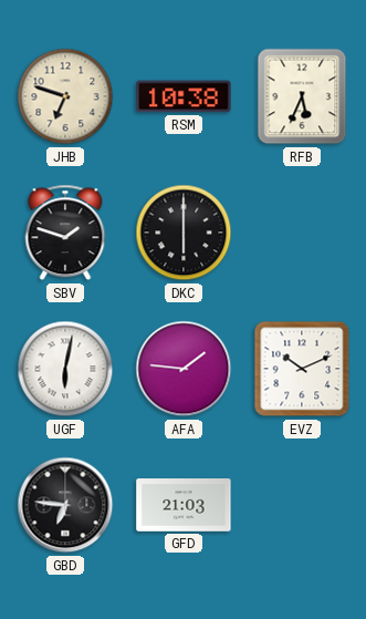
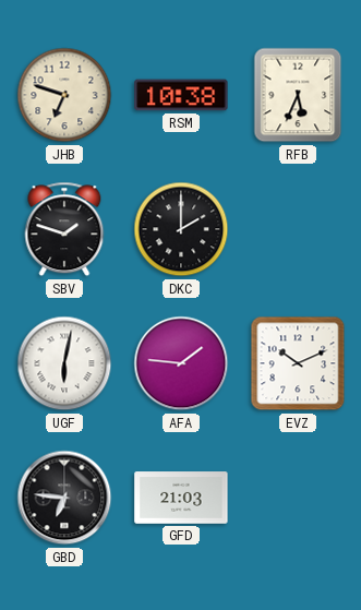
DKC: 6:00 -> 2:00 (181, 229)
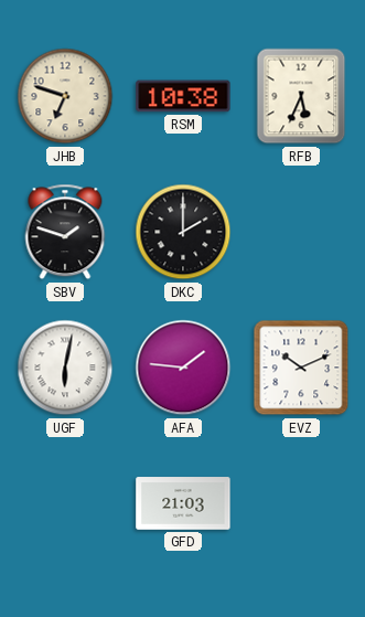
GBD: 6:46 -> none (64, 498)
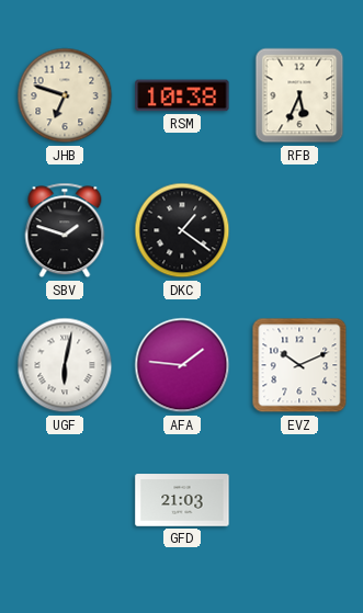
DKC: 2:00 -> 1:21 (182, 230)
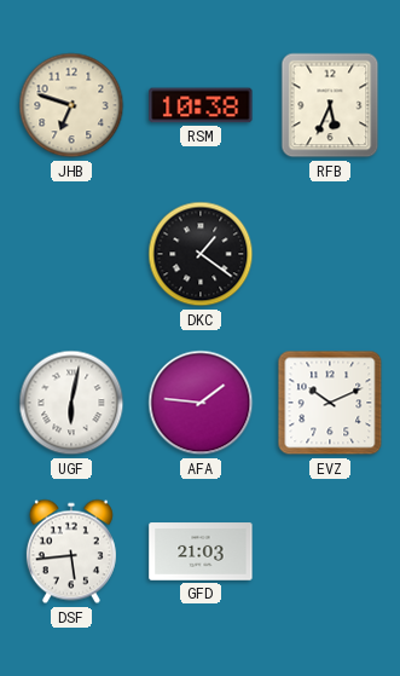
SBV: 1:48 -> none (65, 230)
DSF: none -> 5:44 (71, 551)
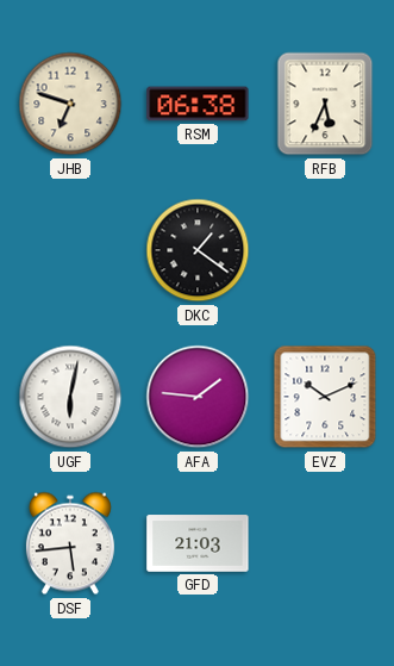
RSM: 10:38 -> 06:38 (198, 104)
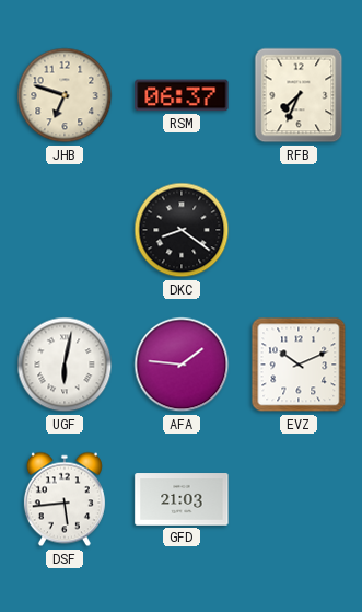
RSM: 06:38 -> 06:37 (182, 95)
RFB: 5:34 -> 7:34 (299, 95)
DKC: 1:21 -> 8:21 (182, 230)
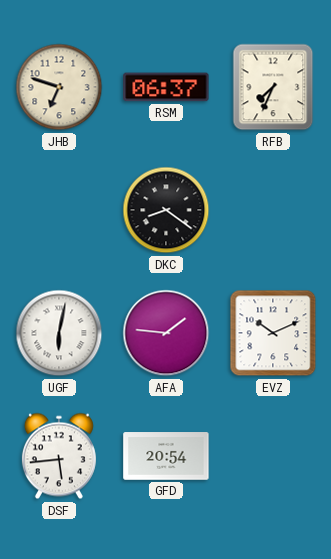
GFD: 21:03 -> 20:54 (166, 456)
